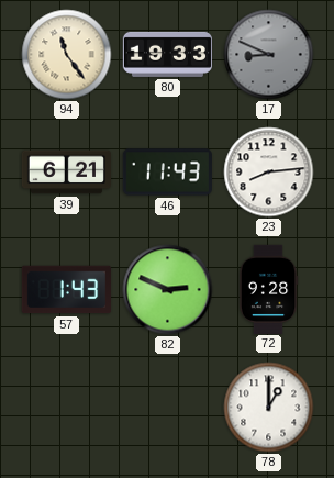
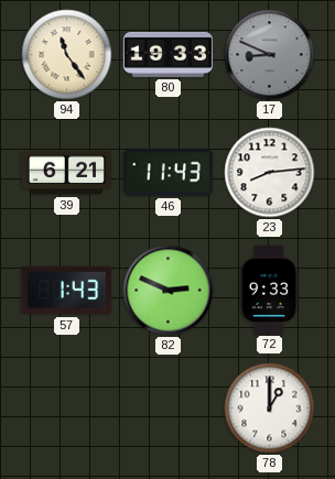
72: 9:28 -> 9:33 (269, 290)
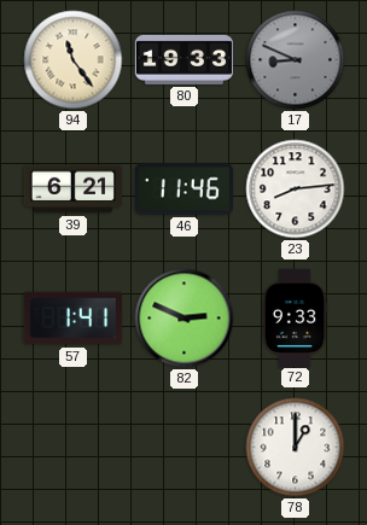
46: 11:43 -> 11:46 (183, 189)
57: 1:43 -> 1:41 (72, 319)
